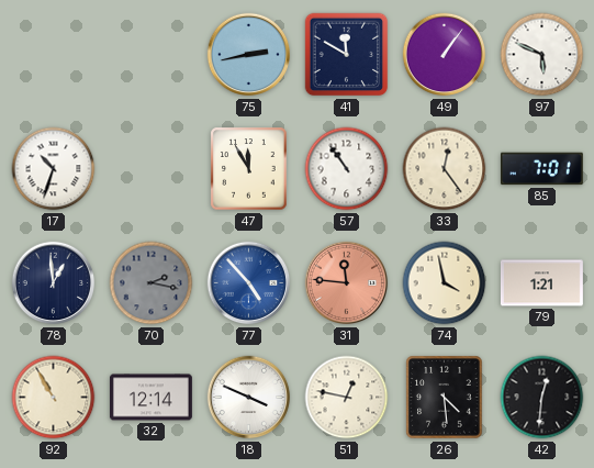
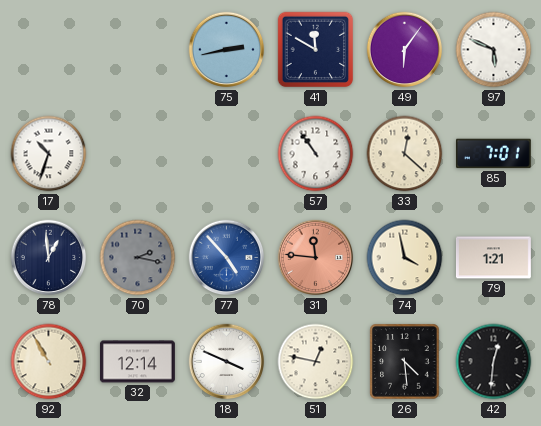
49: 1:06 -> 6:06 (405, 50)
47: 11:55 -> none (249, 169)
33: 12:24 -> 12:22 (405, 154)
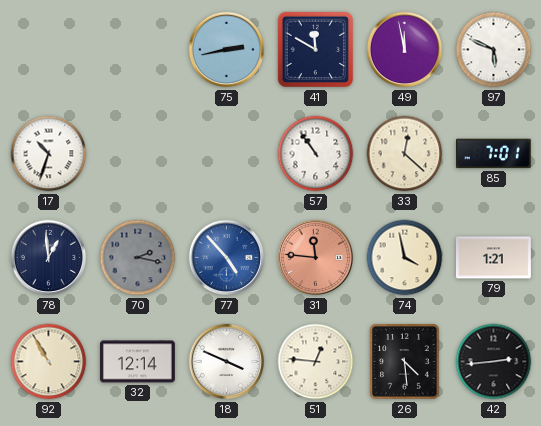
49: 6:06 -> 11:58 (405, 50)
51: 12:47 -> 12:46 (316, 362)
42: 12:31 -> 2:44 (494, 362)
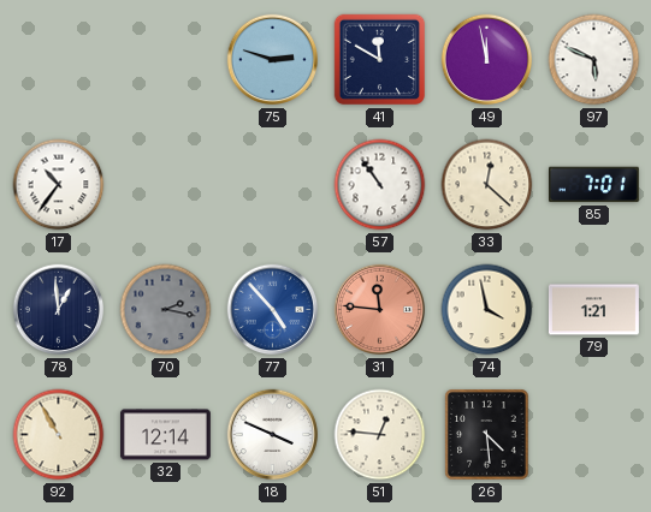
75: 2:43 -> 2:48 (273, 60)
17: 10:33 -> 10:36 (59, 185)
42: 2:44 -> none (494, 362)
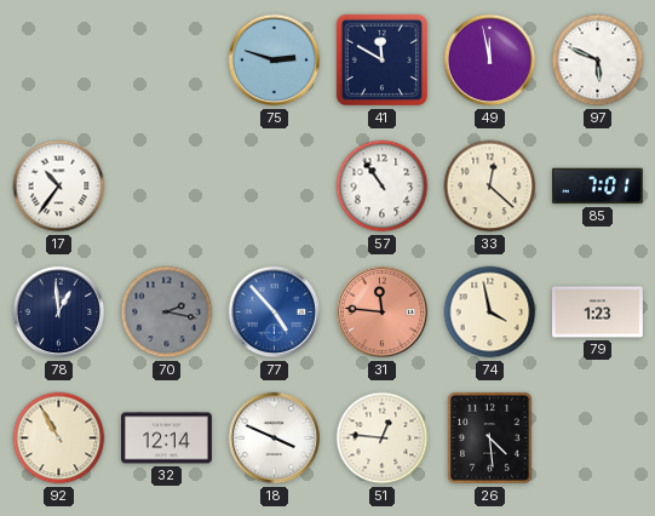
79: 1:21 -> 1:23 (597, 313)
